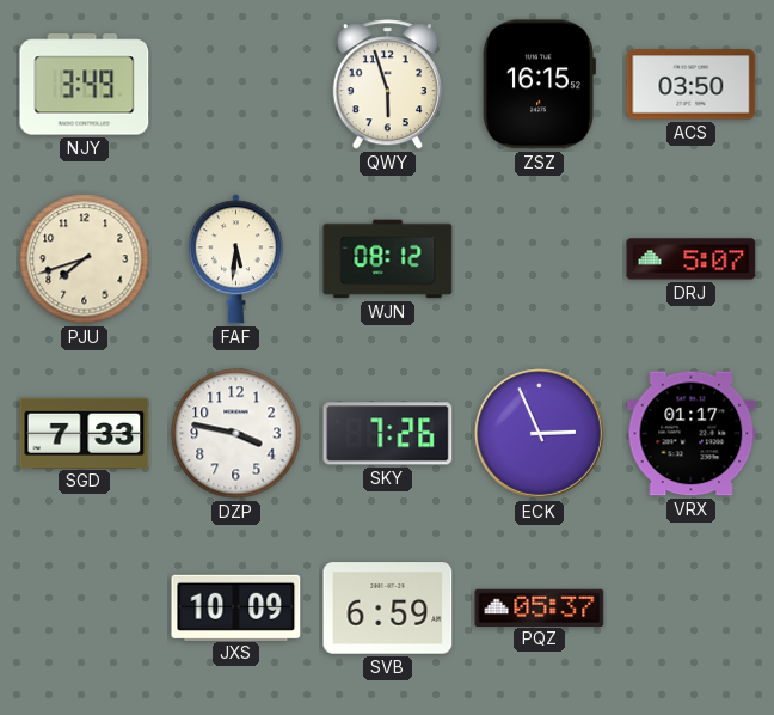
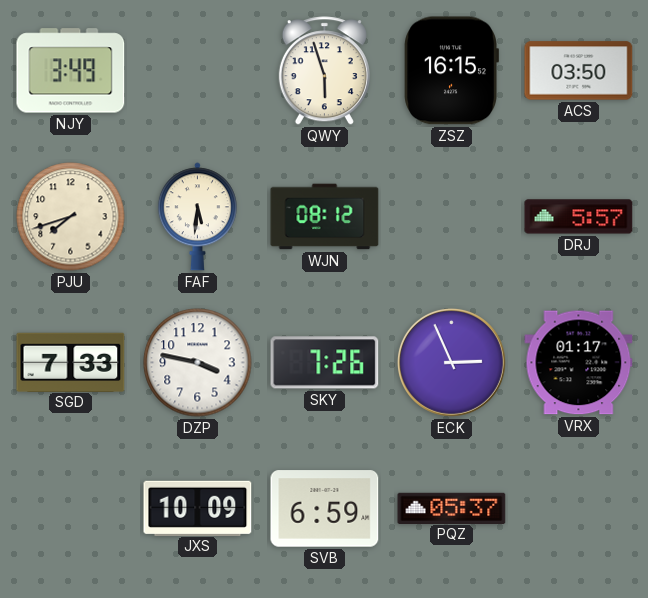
DRJ: 5:07 -> 5:57 (579, 217)
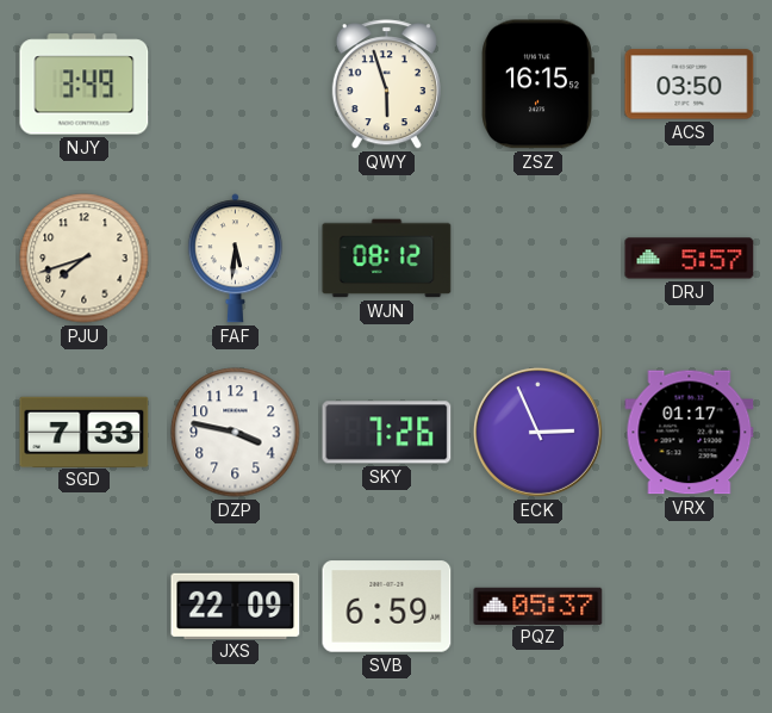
JXS: 10:09 -> 22:09 (236, 606)
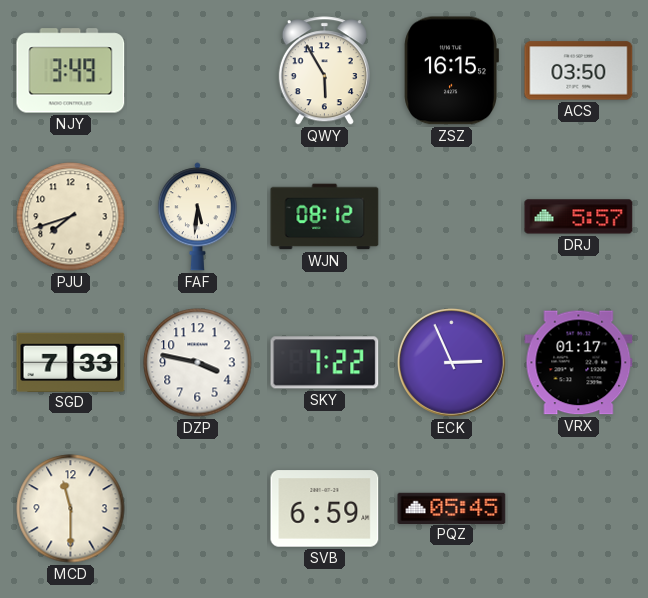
QWY: 5:57 -> 5:55 (324, 71)
SKY: 7:26 -> 7:22 (325, 363)
MCD: none -> 11:30 (71, 509)
JXS: 22:09 -> none (236, 606)
PQZ: 05:37 -> 05:45 (452, 508)
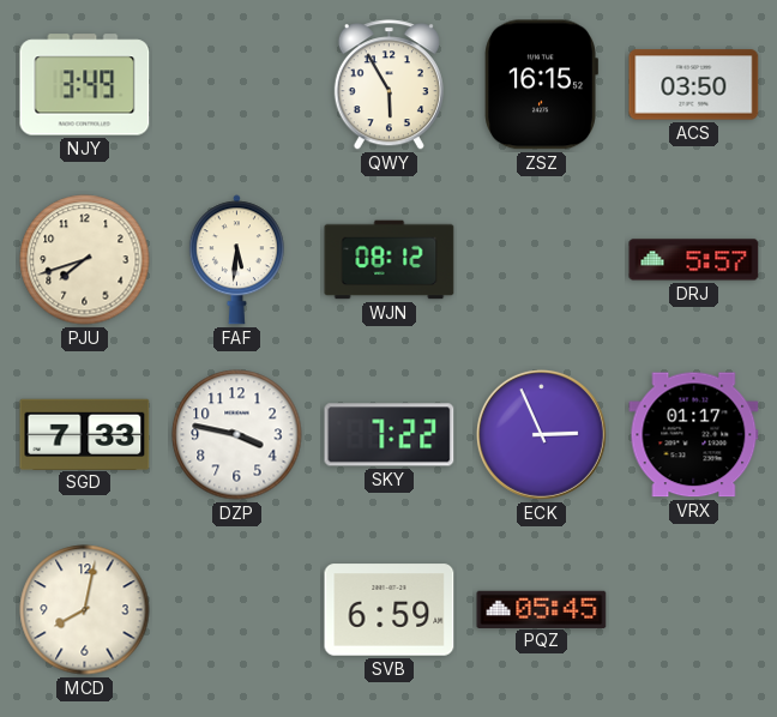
MCD: 11:30 -> 8:02 (85, 610)
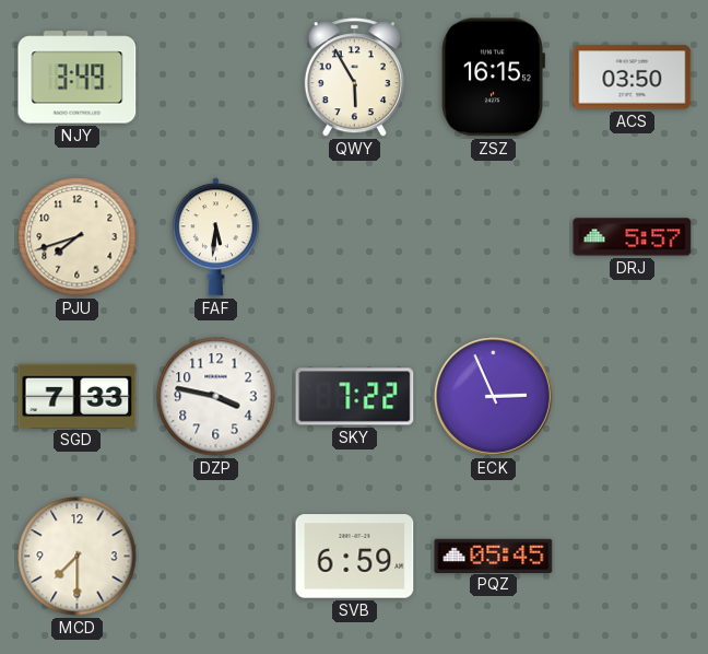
WJN: 08:12 -> none (390, 260)
VRX: 01:17 -> none (694, 435)
MCD: 8:02 -> 7:30 (78, 557)
